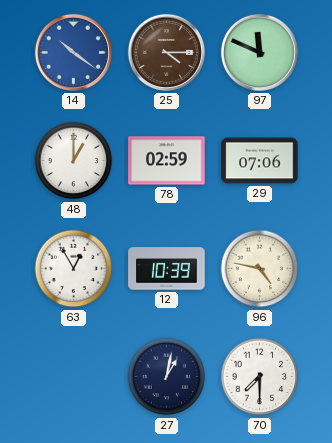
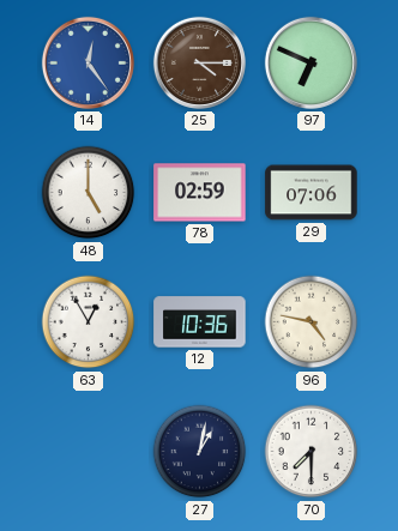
14: 10:21 -> 12:24 (88, 62)
97: 11:49 -> 6:49 (310, 62)
48: 1:00 -> 5:00 (89, 193)
12: 10:39 -> 10:36 (200, 322)
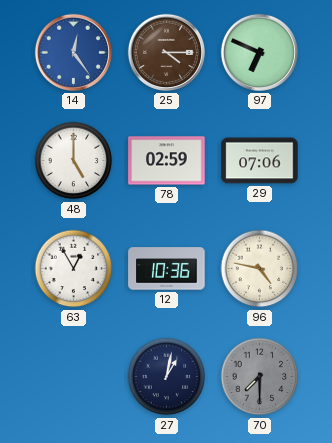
70 dial: white -> grey (260, 377)
